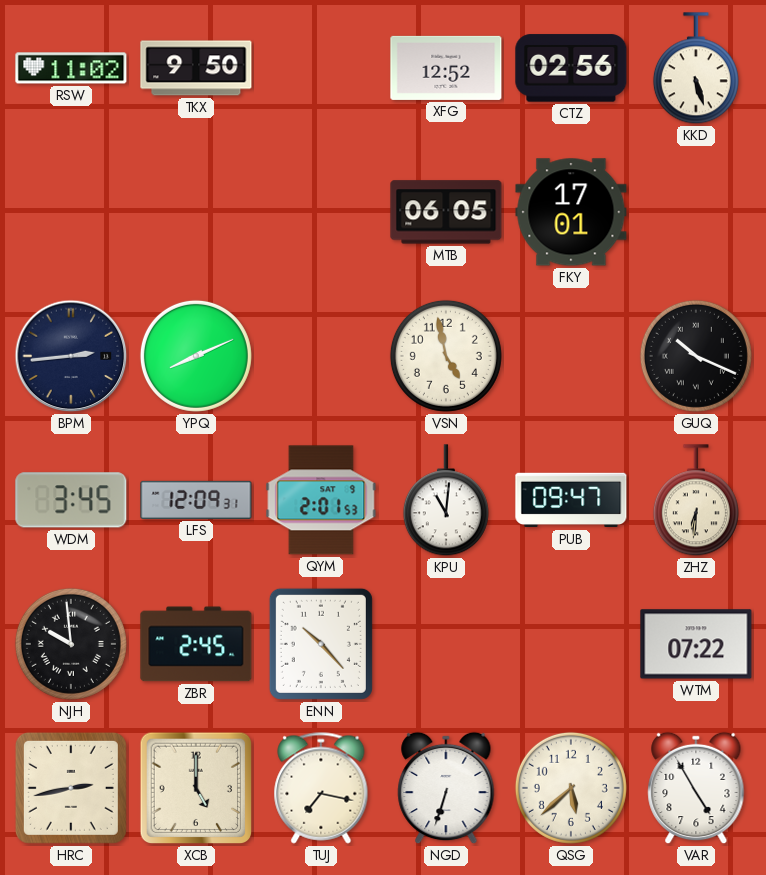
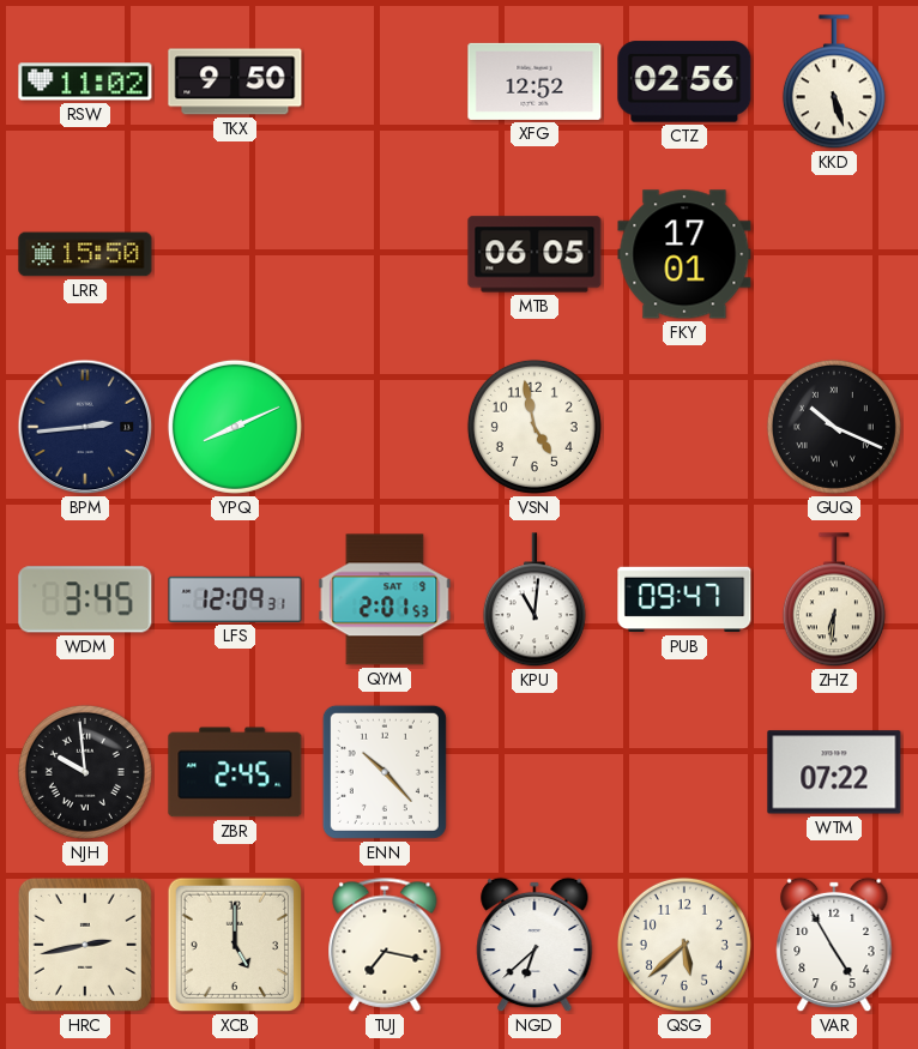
LRR: none -> 15:50 (85, 254)
NGD: 6:33 -> 6:38 (535, 945)
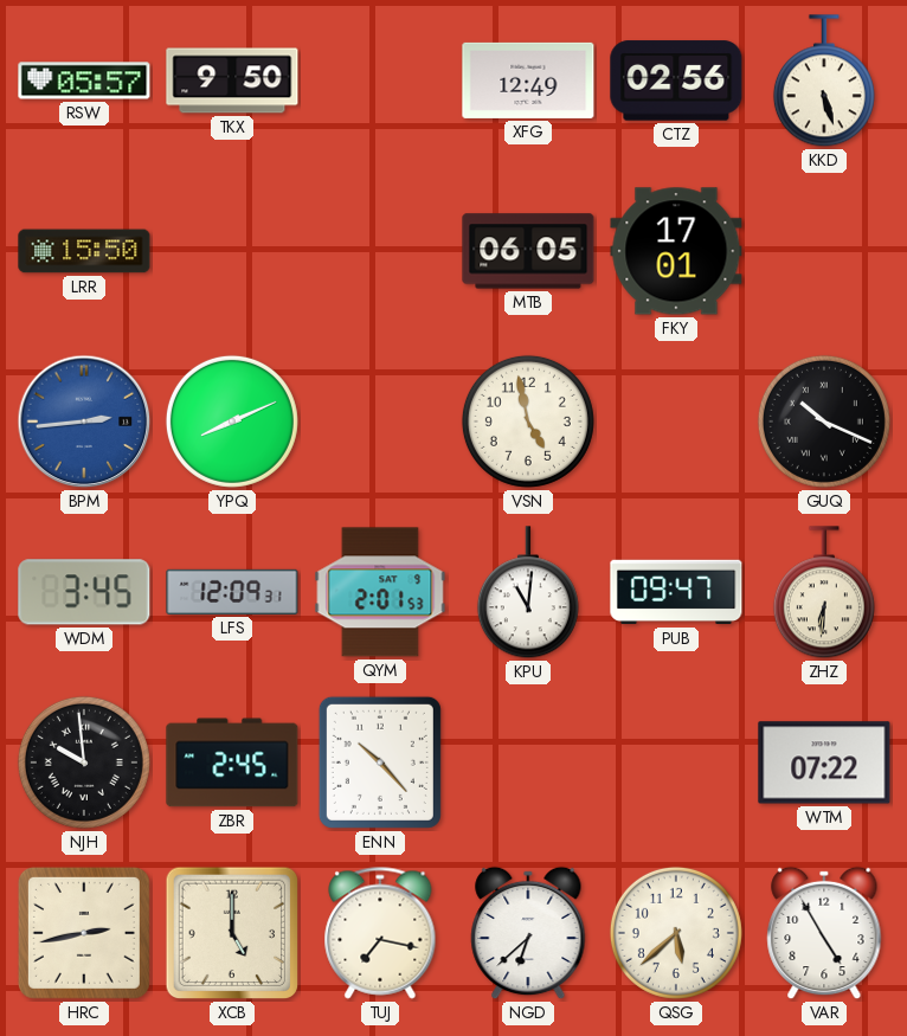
RSW: 11:02 -> 05:57 (84, 81)
XFG: 12:52 -> 12:49 (528, 81)
BPM dial: navy -> blue (84, 422)
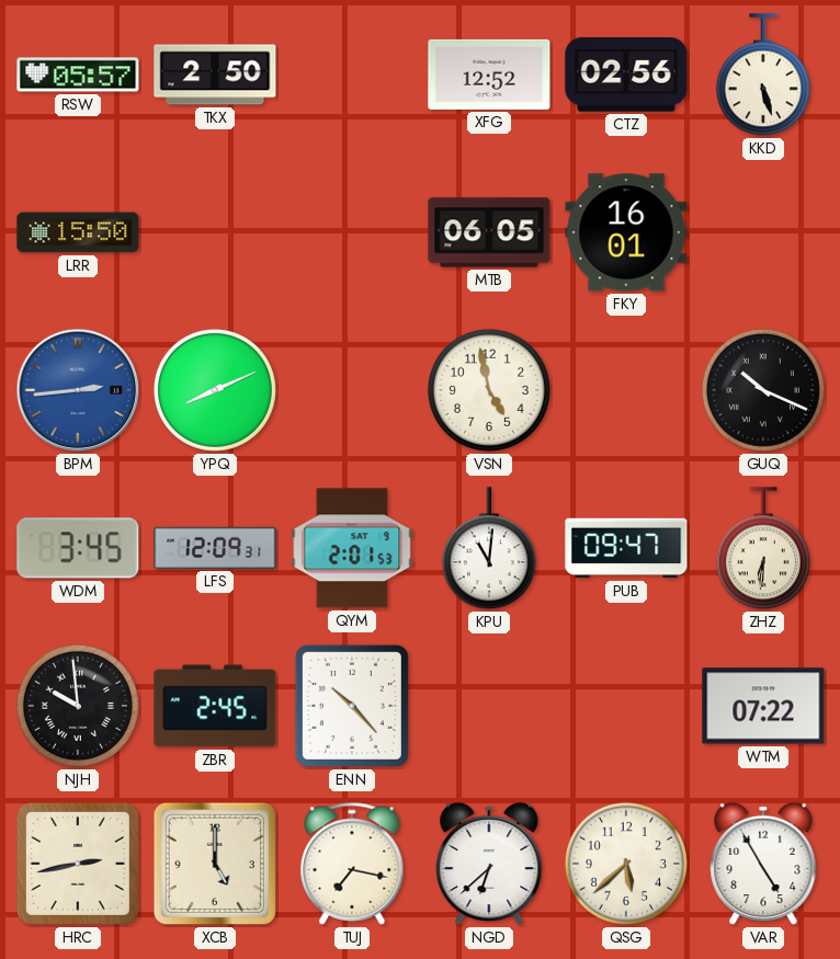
TKX: 9:50 -> 2:50 (215, 75)
XFG: 12:49 -> 12:52 (489, 75)
FKY: 17:01 -> 16:01 (626, 232)
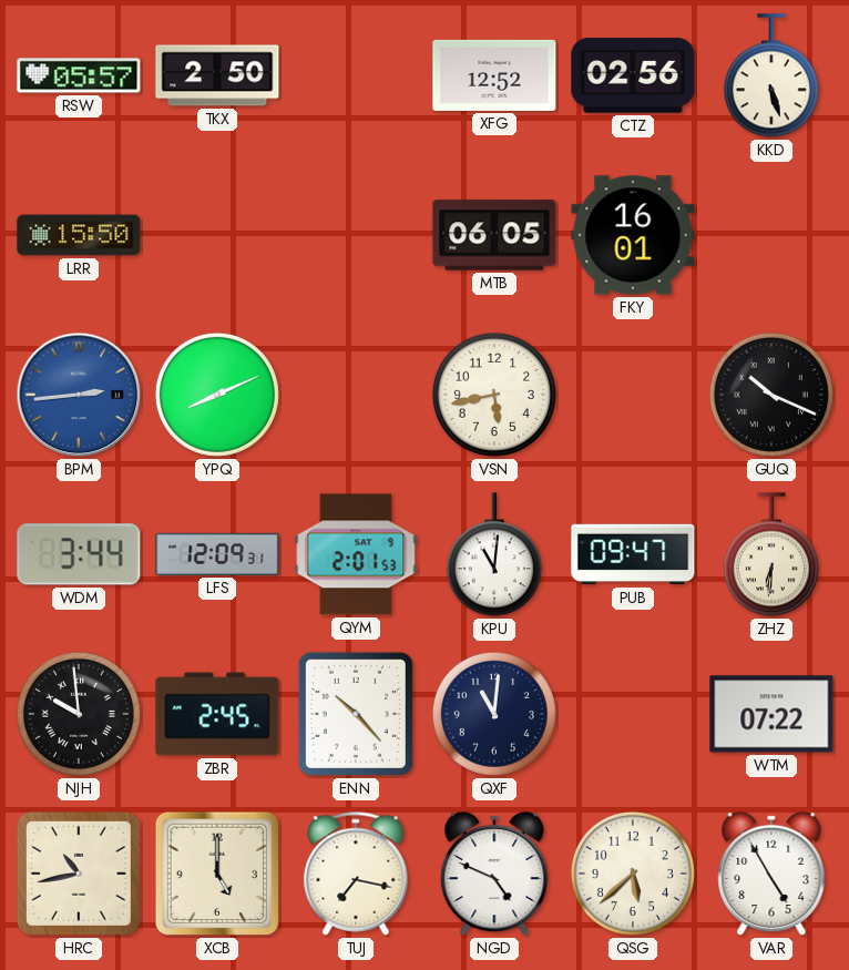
VSN: 4:58 -> 5:43 (494, 395)
WDM: 3:45 -> 3:44 (79, 554)
QXF: none -> 11:01 (494, 714)
HRC: 2:43 -> 10:43 (79, 874)
NGD: 6:38 -> 4:49 (494, 874)
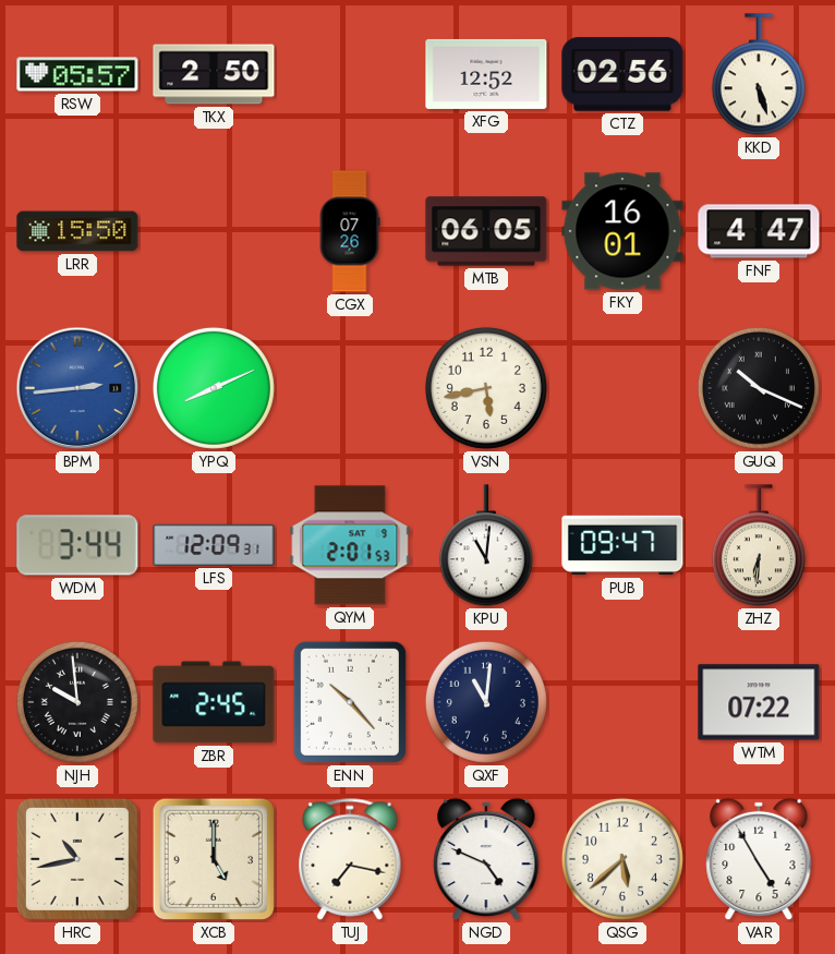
CGX: none -> 07:26 (350, 231)
FNF: none -> 4:47 (759, 231)
